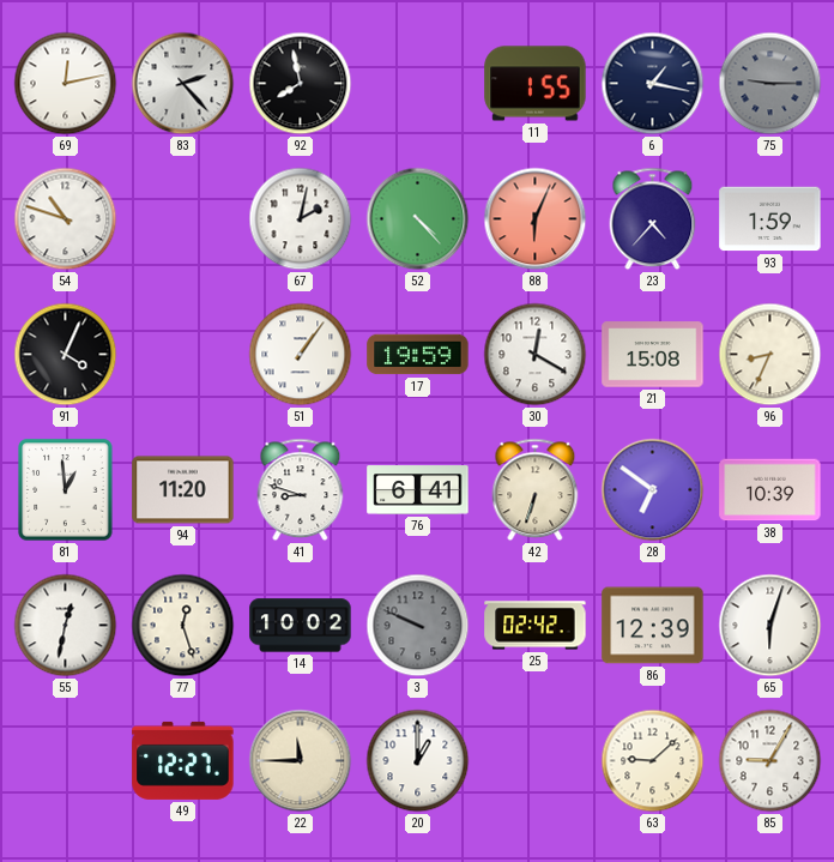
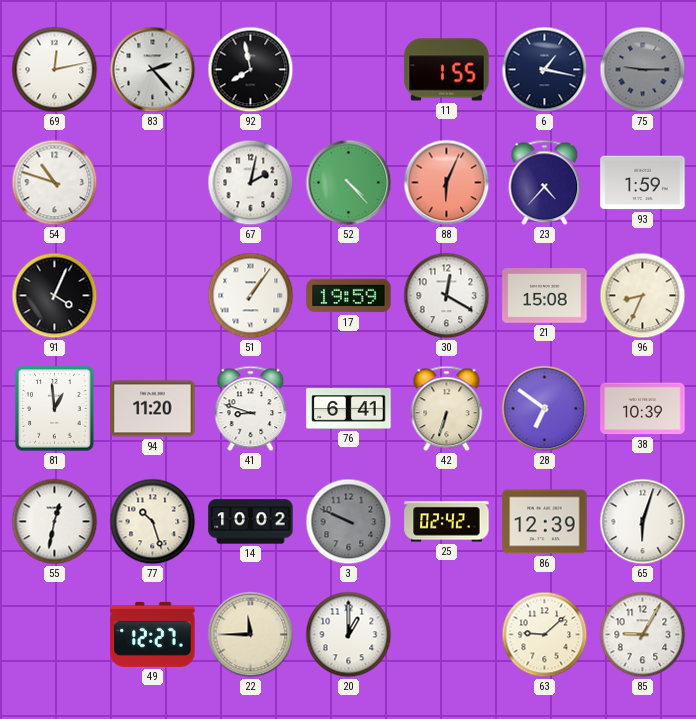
77: 12:27 -> 10:27 (153, 522)
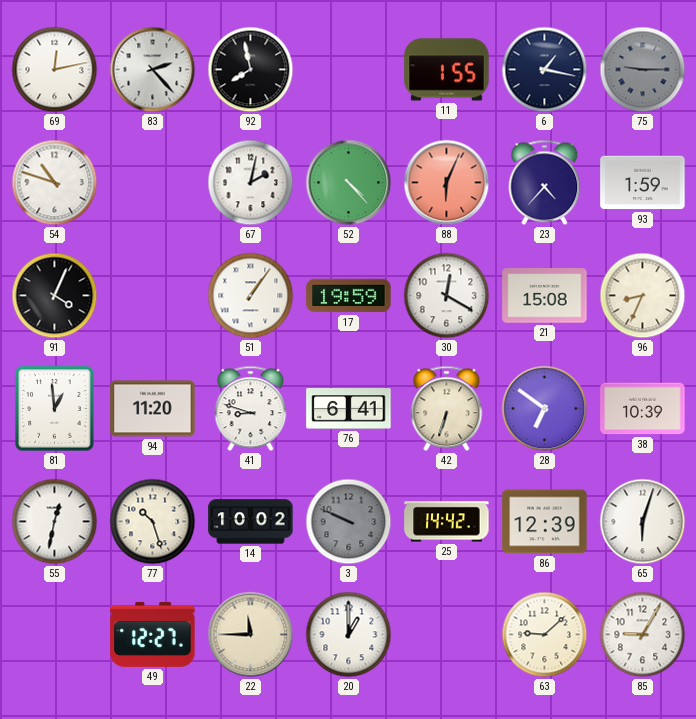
25: 02:42 -> 14:42 (447, 522)
